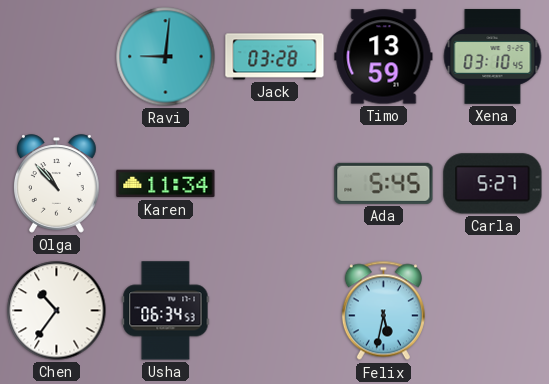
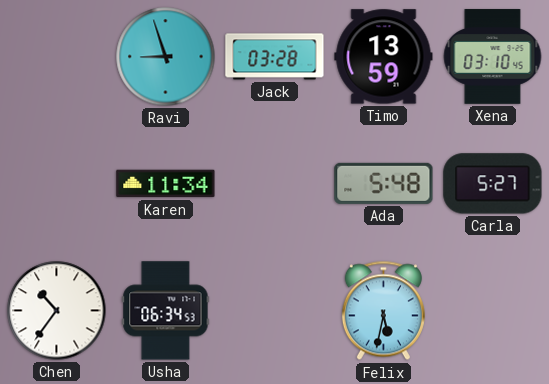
Ravi: 9:01 -> 8:57 (166, 57)
Olga: 10:53 -> none (57, 184)
Ada: 5:45 -> 5:48 (384, 183)
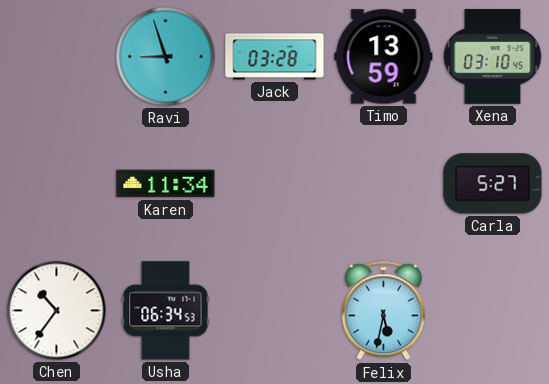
Ada: 5:48 -> none (384, 183)
